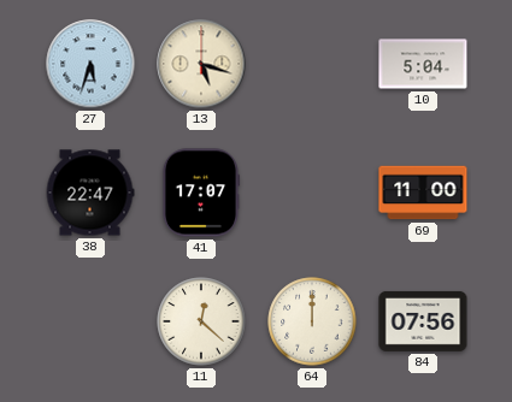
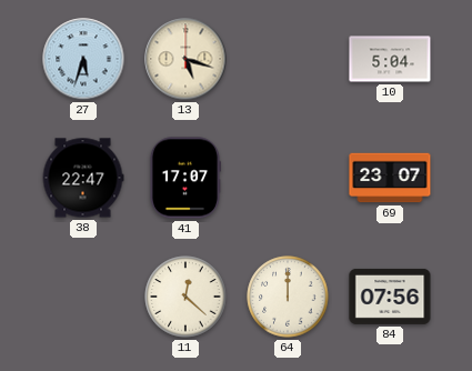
69: 11:00 -> 23:07 (390, 178)
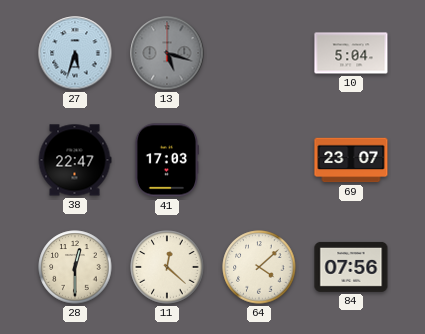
13 dial: cream -> grey (167, 53)
41: 17:07 -> 17:03 (166, 160)
28: none -> 12:30 (75, 267)
64: 12:00 -> 4:08 (259, 267)
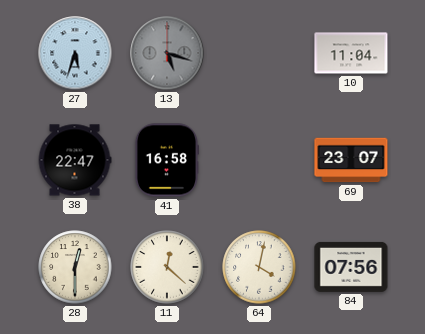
10: 5:04 -> 11:04 (351, 53)
41: 17:03 -> 16:58 (166, 160)
64: 4:08 -> 4:02 (259, 267)
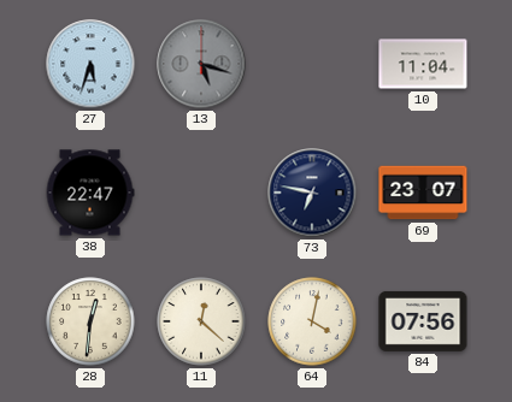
41: 16:58 -> none (166, 160)
73: none -> 6:47 (312, 193)
28: 12:30 -> 12:31 (90, 321)
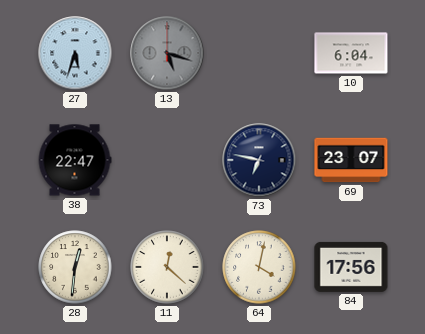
10: 11:04 -> 6:04 (351, 53)
84: 07:56 -> 17:56 (351, 267)
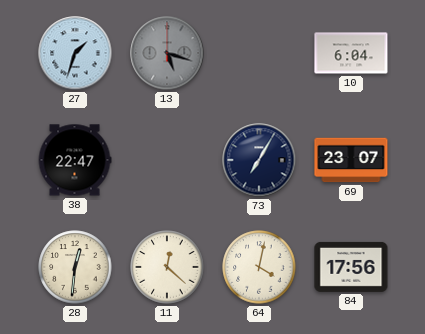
27: 5:33 -> 1:33 (75, 53)
73: 6:47 -> 7:05 (259, 160)
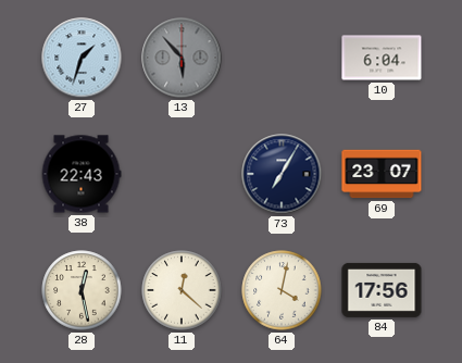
13: 5:18 -> 5:53 (182, 58)
38: 22:47 -> 22:43 (82, 174)
28: 12:31 -> 12:28 (82, 290)
